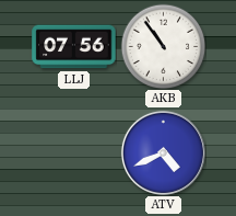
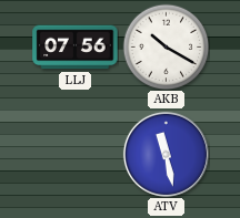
AKB: 10:54 -> 10:20 (166, 46)
ATV: 4:41 -> 11:28 (166, 154)
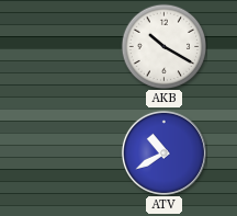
LLJ: 07:56 -> none (76, 48)
ATV: 11:28 -> 10:40 (163, 152)
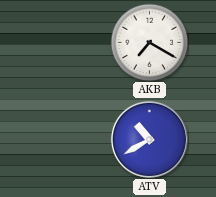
AKB: 10:20 -> 7:20 (149, 42)
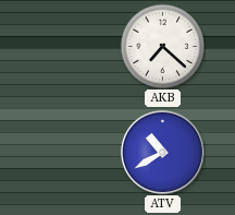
AKB: 7:20 -> 7:22 (162, 46)
